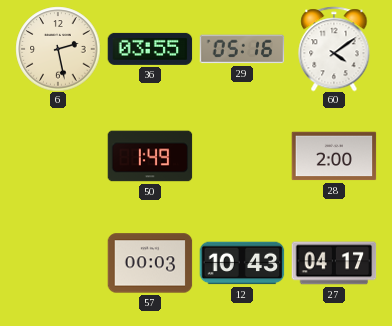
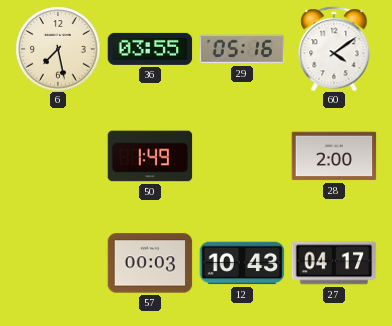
6: 2:28 -> 7:28 (58, 49)
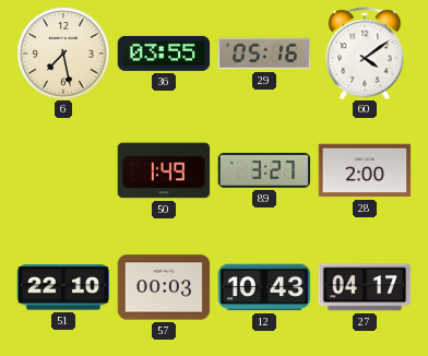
89: none -> 3:27 (264, 170)
51: none -> 22:10 (63, 287)
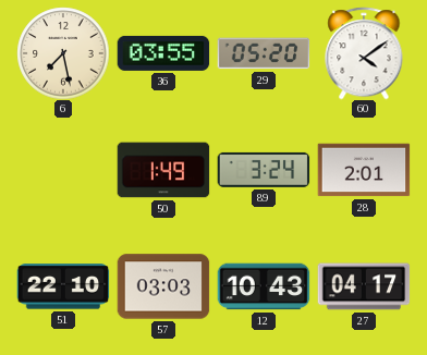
29: 05:16 -> 05:20 (264, 53)
89: 3:27 -> 3:24 (264, 170)
28: 2:00 -> 2:01 (364, 170)
57: 00:03 -> 03:03 (163, 286)
